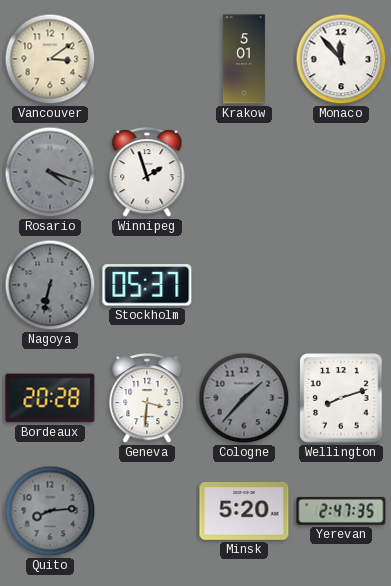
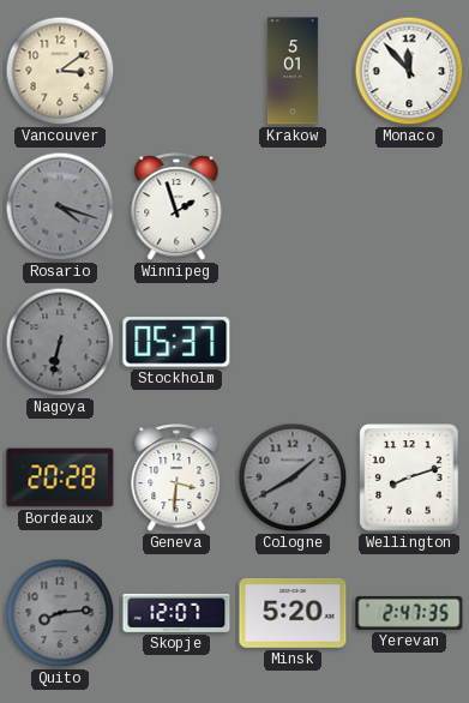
Cologne: 1:37 -> 1:40 (293, 477)
Skopje: none -> 12:07 (176, 613)
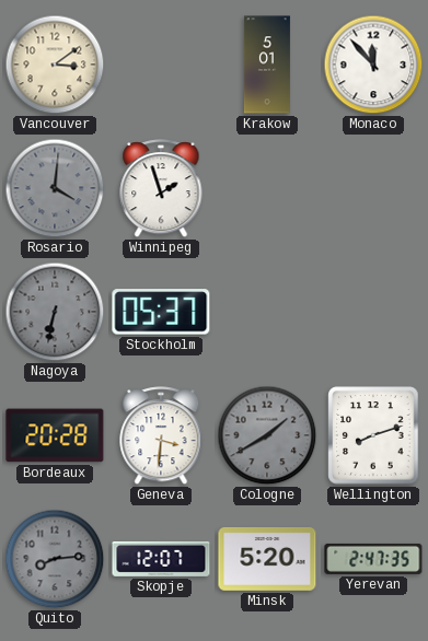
Rosario: 4:18 -> 4:01 (55, 188)
